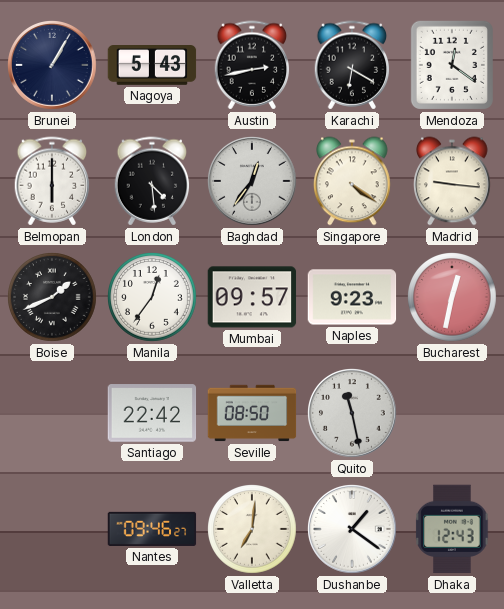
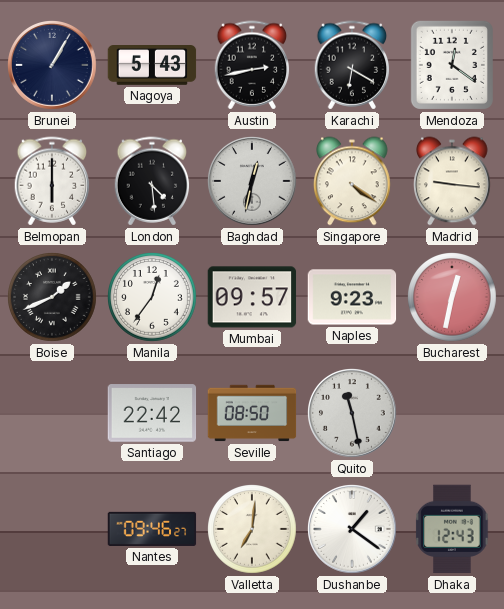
Baghdad: 12:36 -> 12:32 (253, 182)
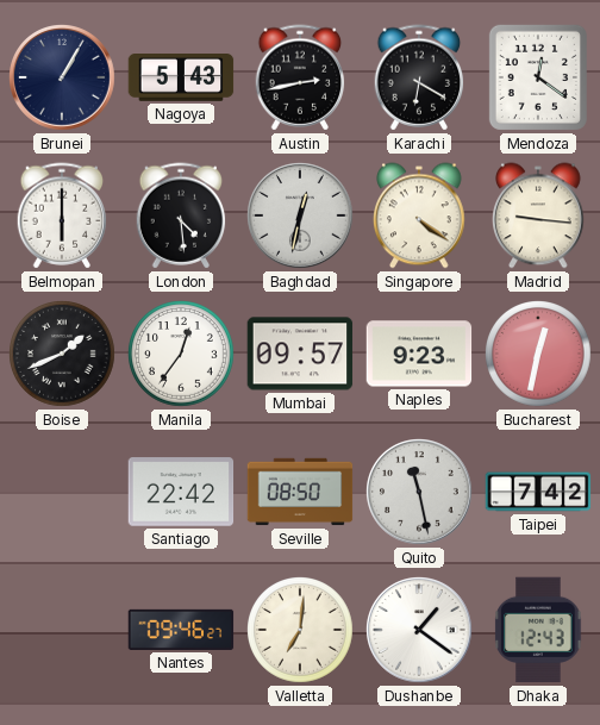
Taipei: none -> 7:42 (538, 492)
